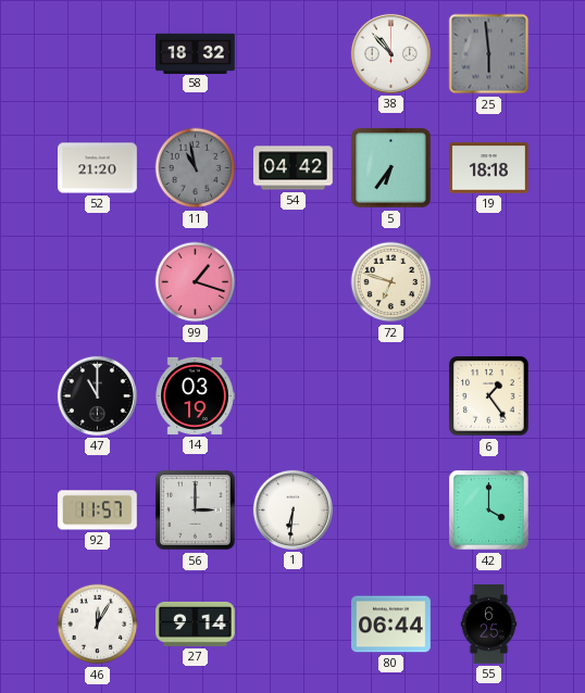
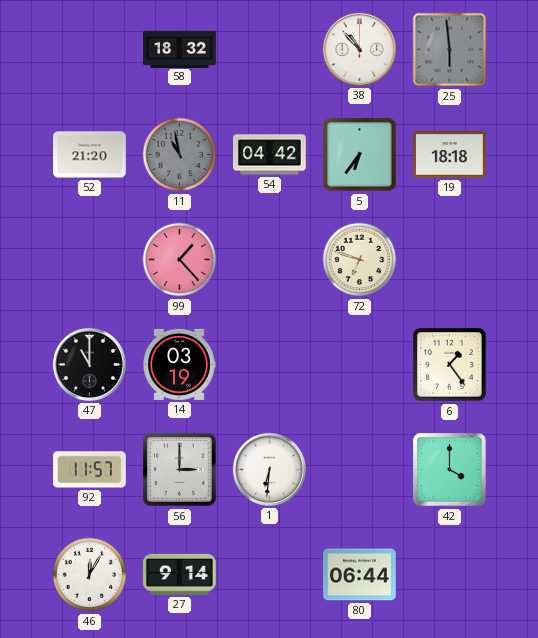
99: 1:18 -> 1:23 (180, 260)
55: 6:25 -> none (489, 625)
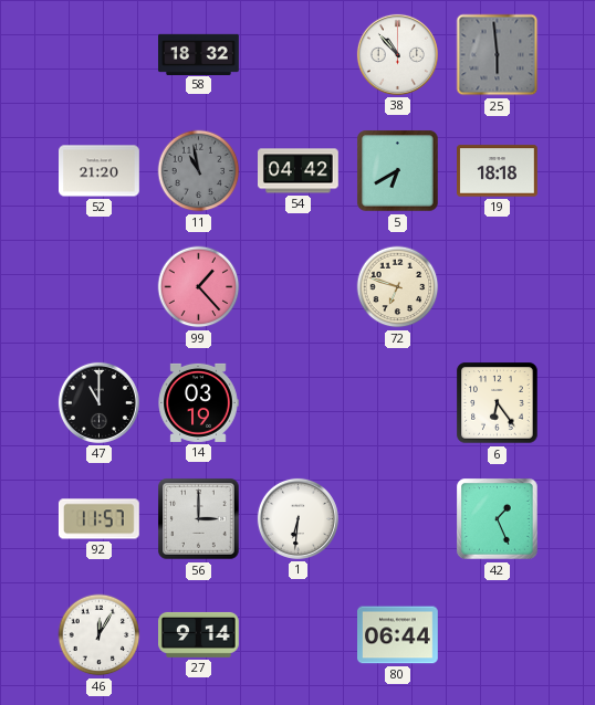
5: 6:36 -> 6:40 (398, 171)
6: 1:24 -> 6:24 (498, 403)
42: 4:00 -> 1:26 (498, 519)
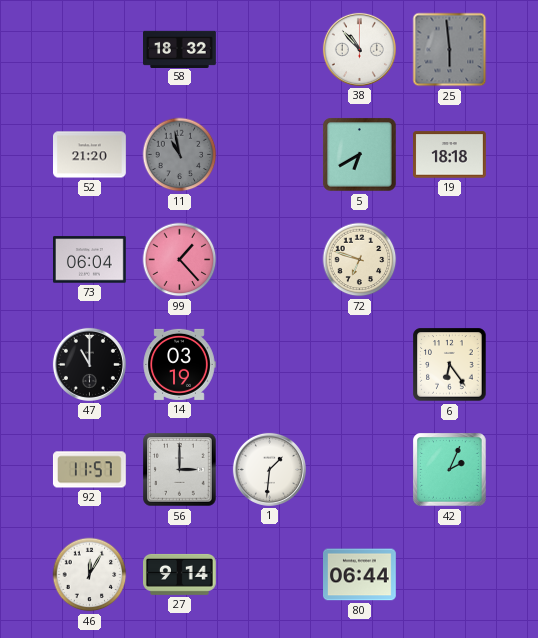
54: 04:42 -> none (299, 171)
73: none -> 06:04 (90, 260)
1: 6:31 -> 1:31 (269, 469)
42: 1:26 -> 2:04 (450, 470)
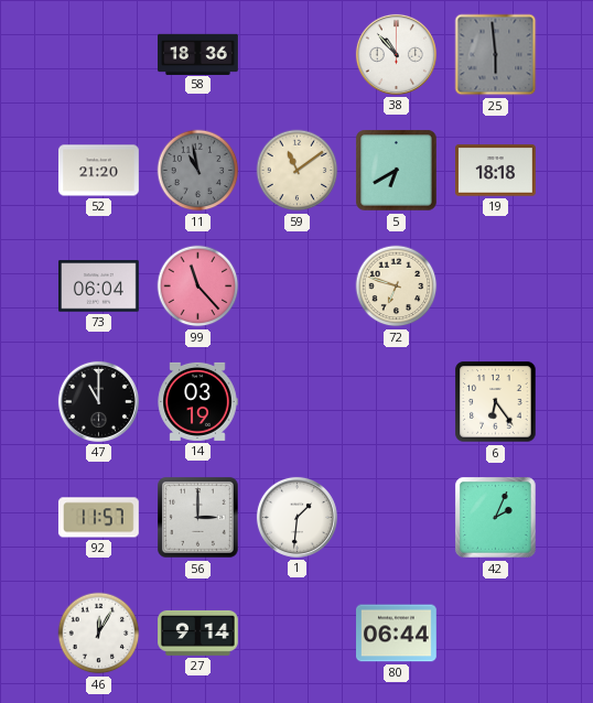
58: 18:32 -> 18:36 (198, 54)
59: none -> 11:09 (298, 171)
99: 1:23 -> 11:23 (198, 286)
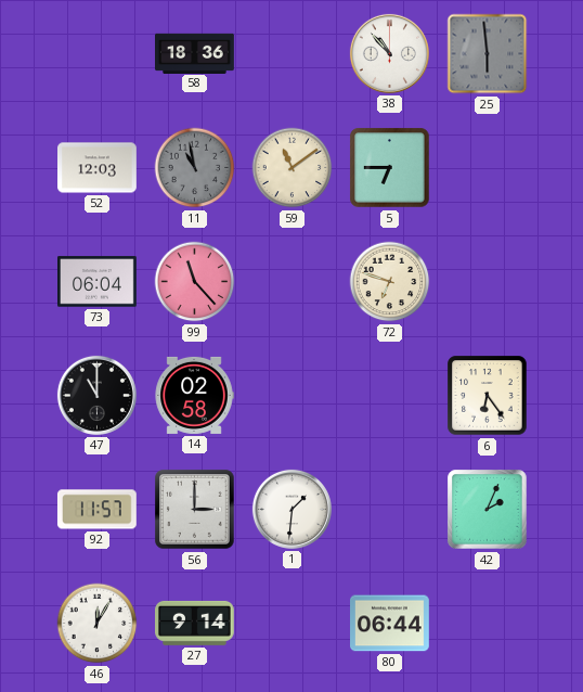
52: 21:20 -> 12:03 (98, 168)
5: 6:40 -> 6:45 (390, 168)
19: 18:18 -> none (496, 171)
14: 03:19 -> 02:58 (194, 395)
